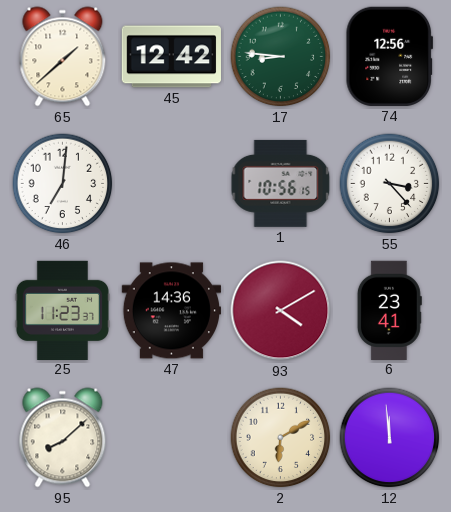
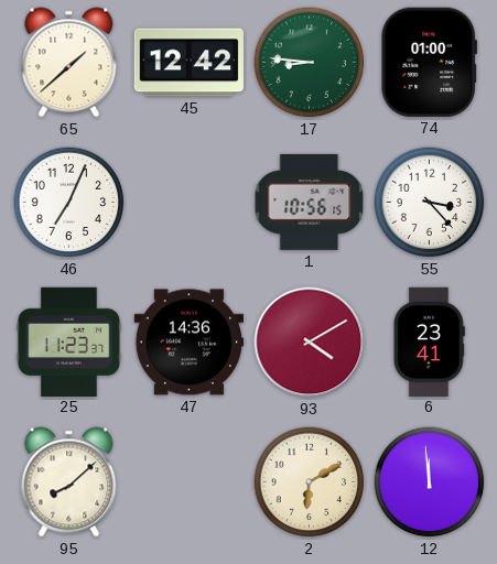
74: 12:56 -> 01:00 (429, 62)
46: 7:01 -> 7:04 (69, 203)
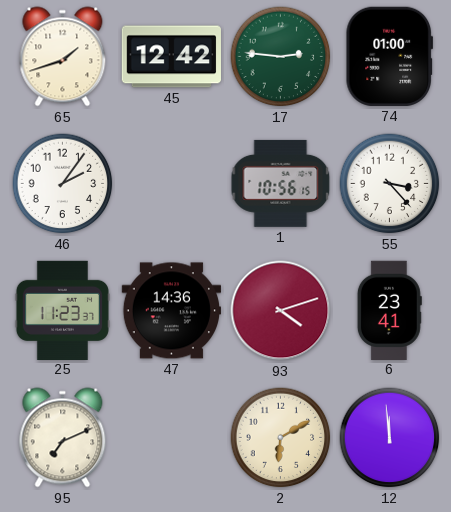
65: 1:38 -> 1:42 (63, 57)
17: 8:46 -> 2:46 (281, 57)
46: 7:04 -> 2:06 (63, 184)
93: 4:10 -> 4:12 (281, 311)
95: 8:08 -> 7:11 (63, 438)
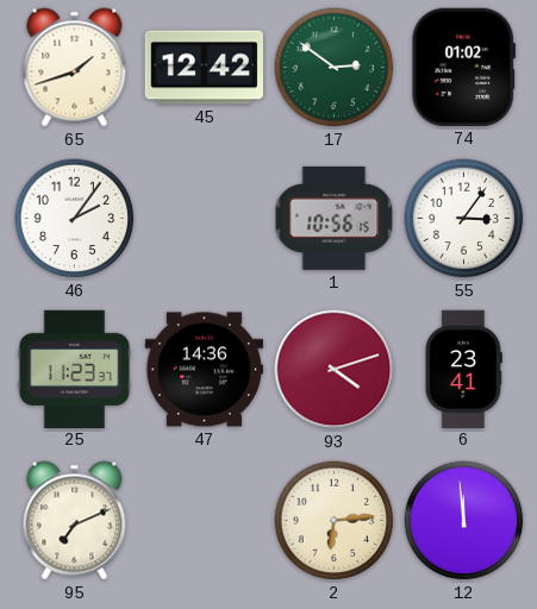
17: 2:46 -> 2:51 (335, 68)
74: 01:00 -> 01:02 (463, 67)
55: 3:23 -> 3:06 (464, 219)
2: 6:10 -> 6:14 (335, 521)
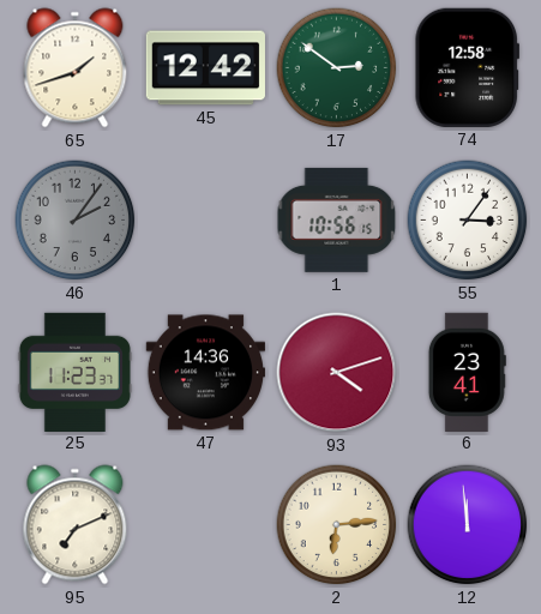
74: 01:02 -> 12:58 (467, 67)
46 dial: white -> grey (76, 221)
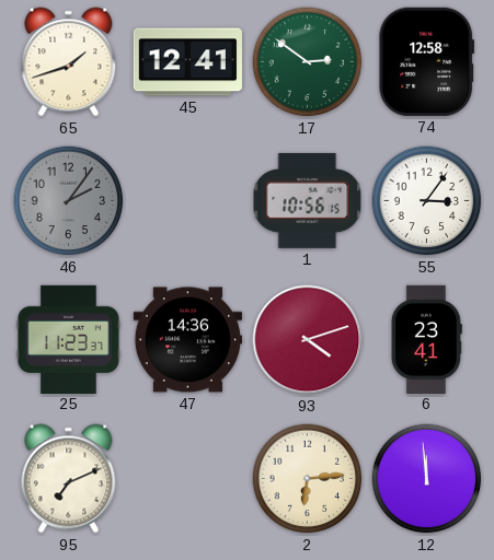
45: 12:42 -> 12:41 (187, 62)
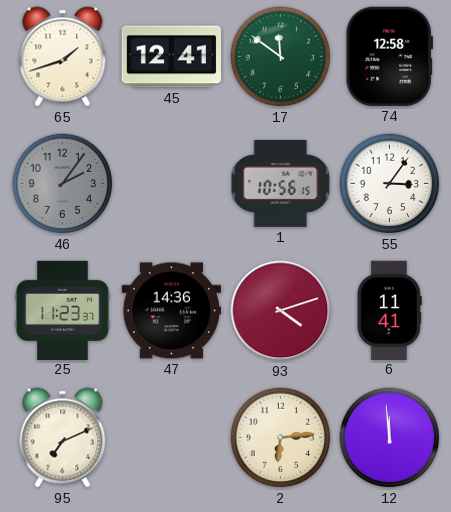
17: 2:51 -> 11:51 (281, 57)
6: 23:41 -> 11:41 (389, 310)
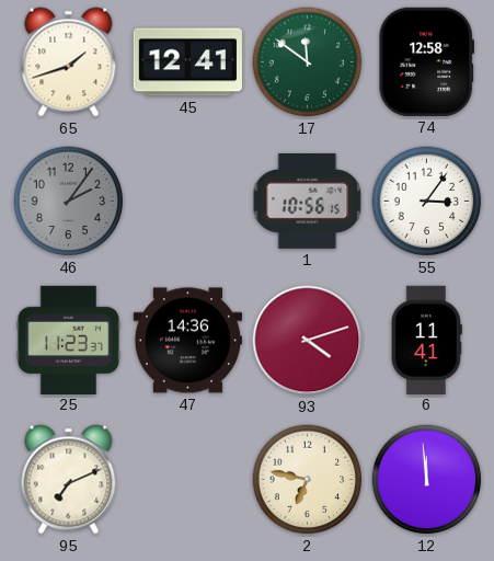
2: 6:14 -> 6:47 (308, 480)
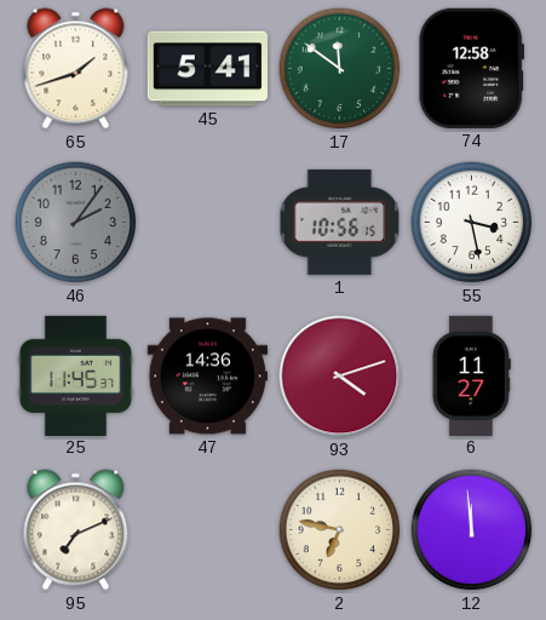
45: 12:41 -> 5:41 (207, 69)
55: 3:06 -> 3:28 (472, 223)
25: 11:23 -> 11:45 (75, 375)
6: 11:41 -> 11:27 (471, 375)
